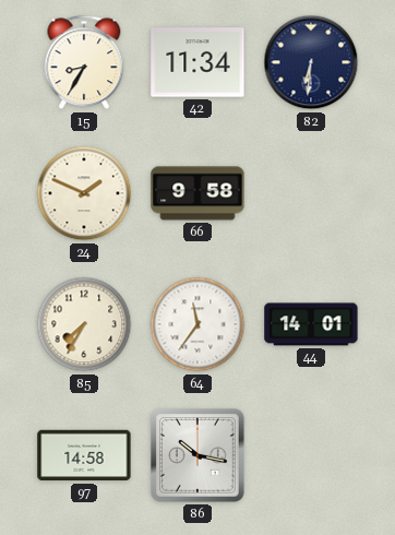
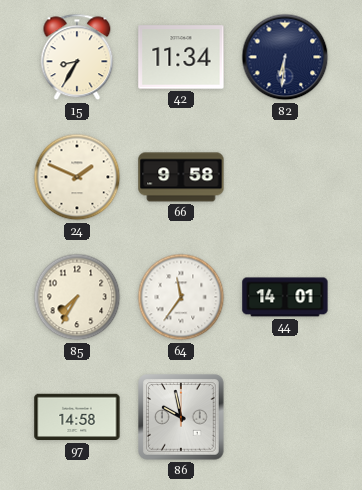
86: 10:17 -> 9:58 (182, 418)
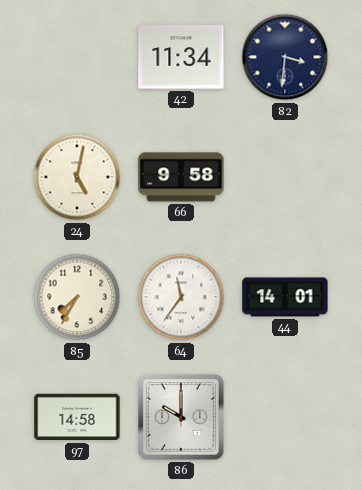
15: 8:35 -> none (77, 57)
82: 6:31 -> 3:31 (285, 57)
24: 1:49 -> 5:02 (77, 177)
86: 9:58 -> 10:00 (182, 418)
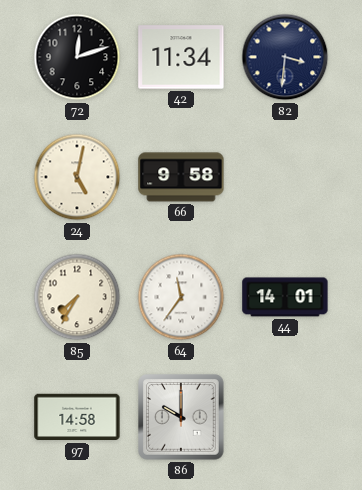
72: none -> 12:12 (77, 57)
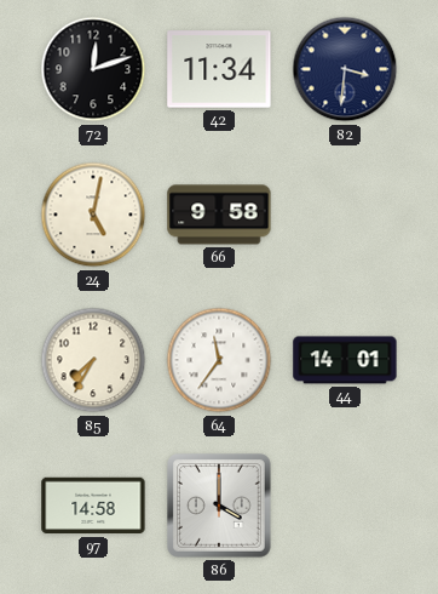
86: 10:00 -> 4:00 (220, 507)
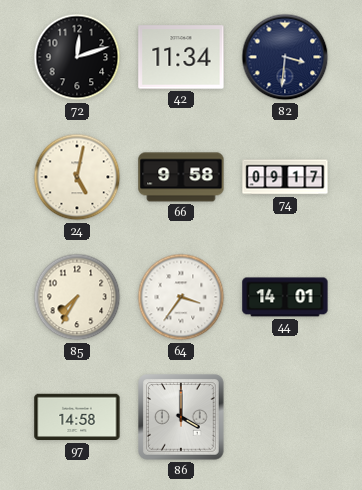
74: none -> 09:17 (285, 177)
64: 11:36 -> 3:36 (181, 297)
